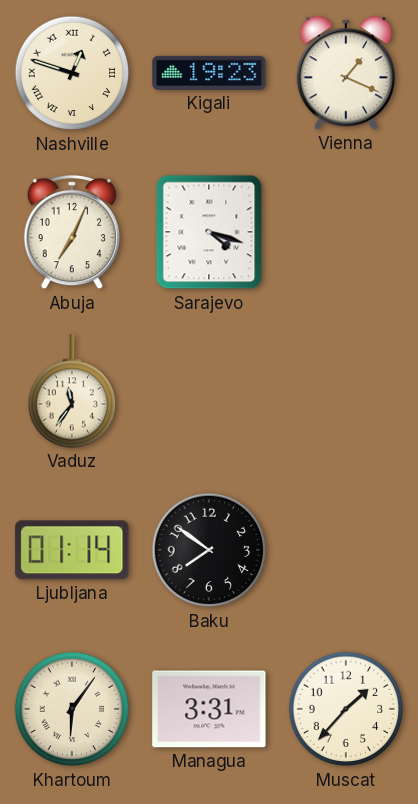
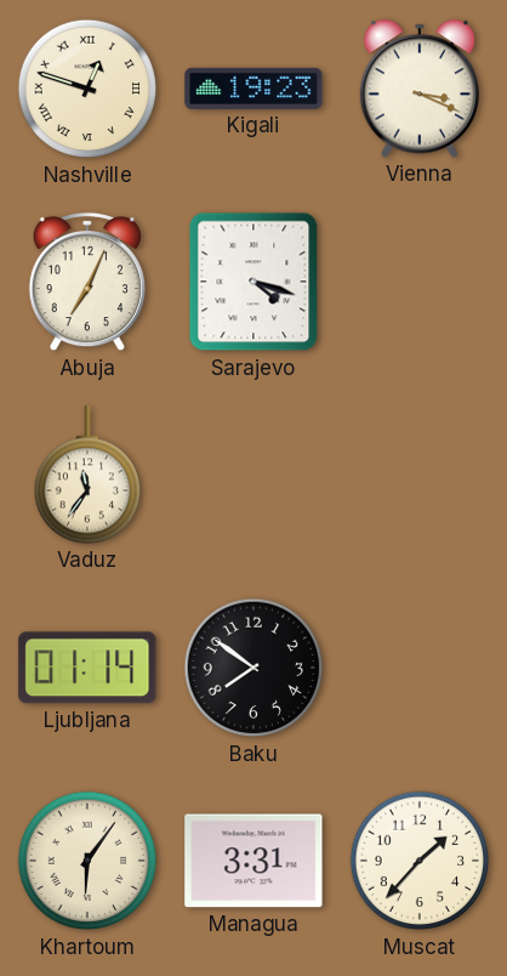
Vienna: 1:19 -> 3:19 (420, 89)
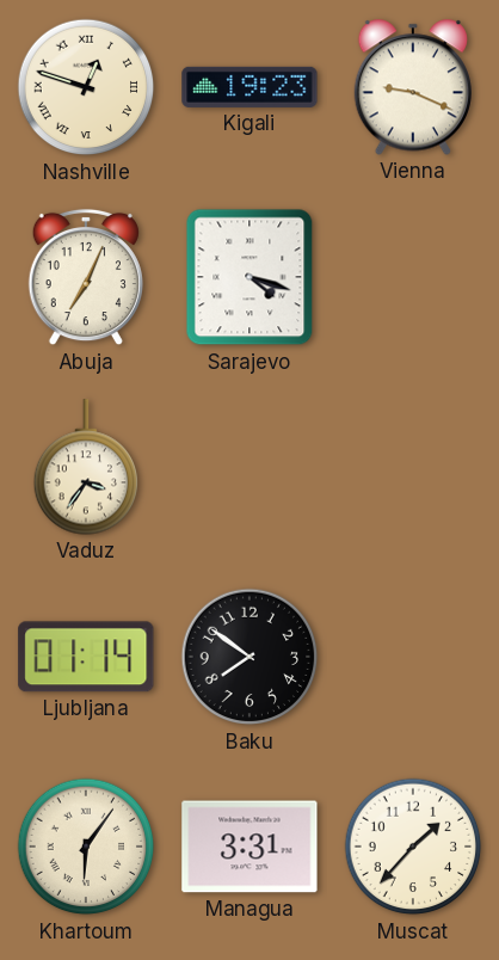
Vienna: 3:19 -> 9:19 (413, 87)
Vaduz: 11:36 -> 3:36 (85, 467)
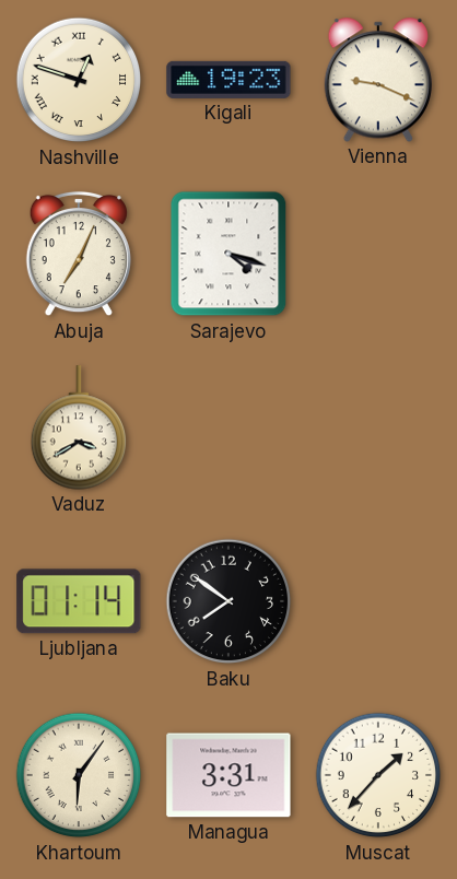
Vaduz: 3:36 -> 3:40 (78, 427)
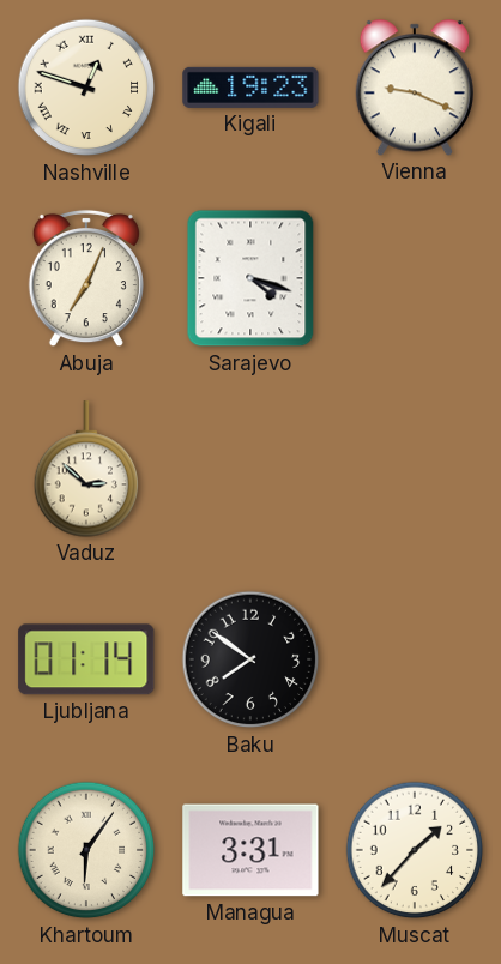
Vaduz: 3:40 -> 2:52 (85, 469)
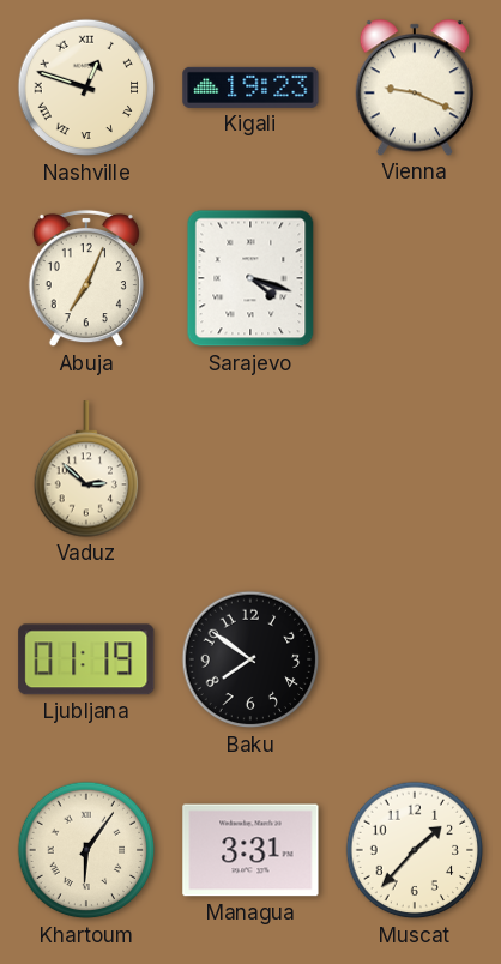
Ljubljana: 01:14 -> 01:19 (86, 659)
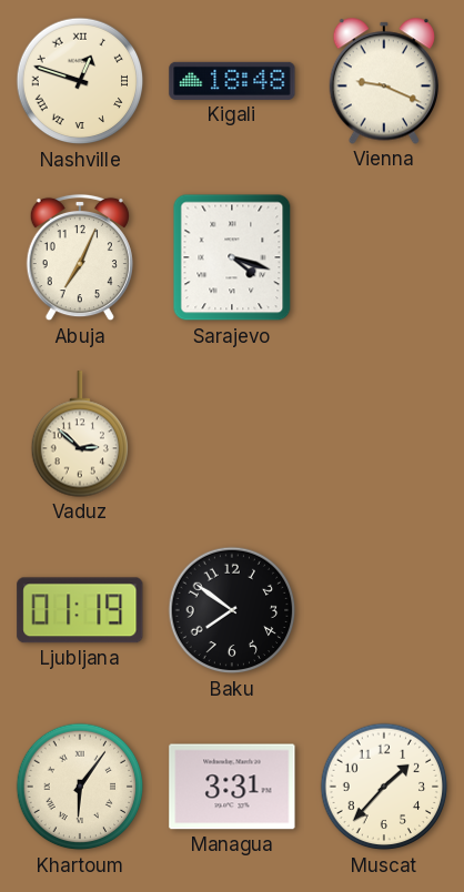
Kigali: 19:23 -> 18:48 (232, 81)
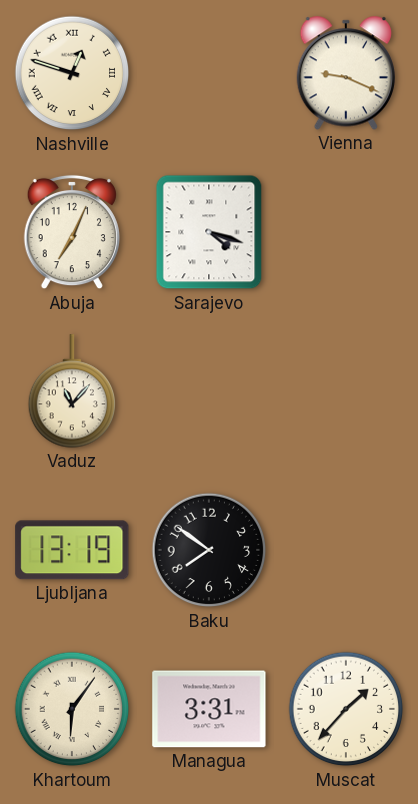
Kigali: 18:48 -> none (232, 81)
Vaduz: 2:52 -> 11:07 (71, 391)
Ljubljana: 01:19 -> 13:19 (72, 550)
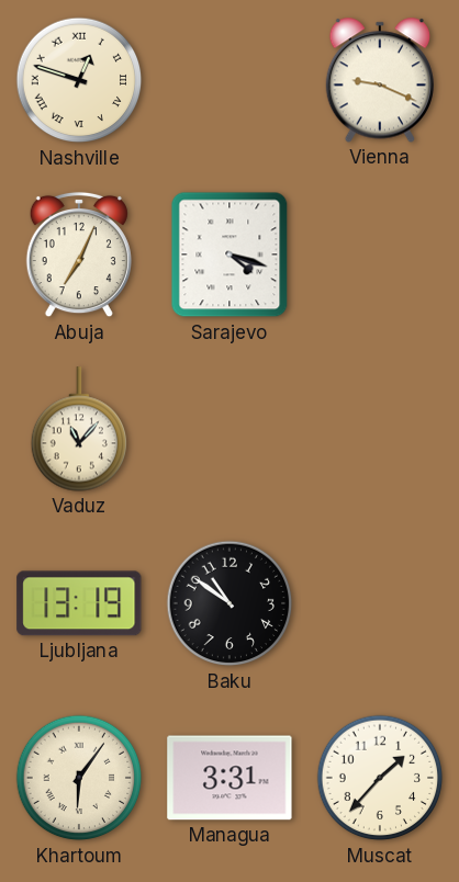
Baku: 7:51 -> 10:51 (229, 603)
